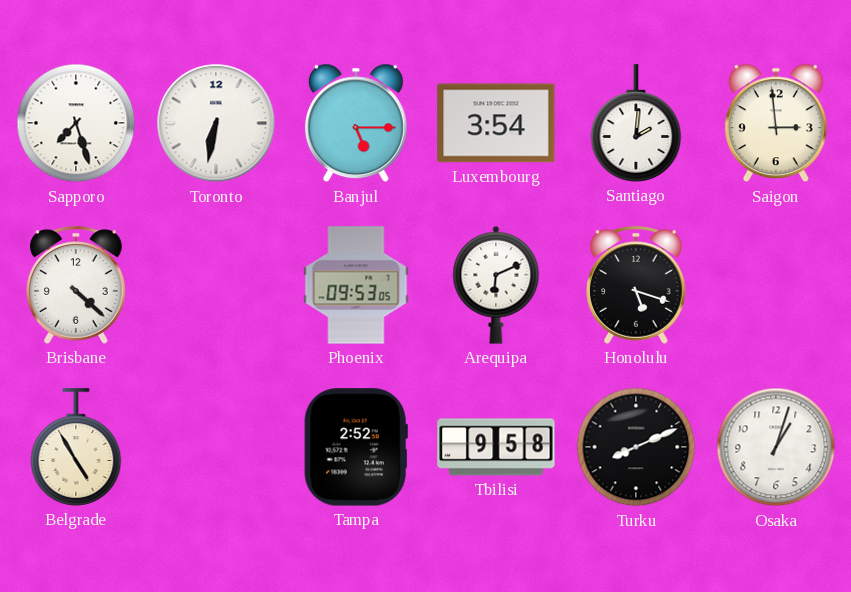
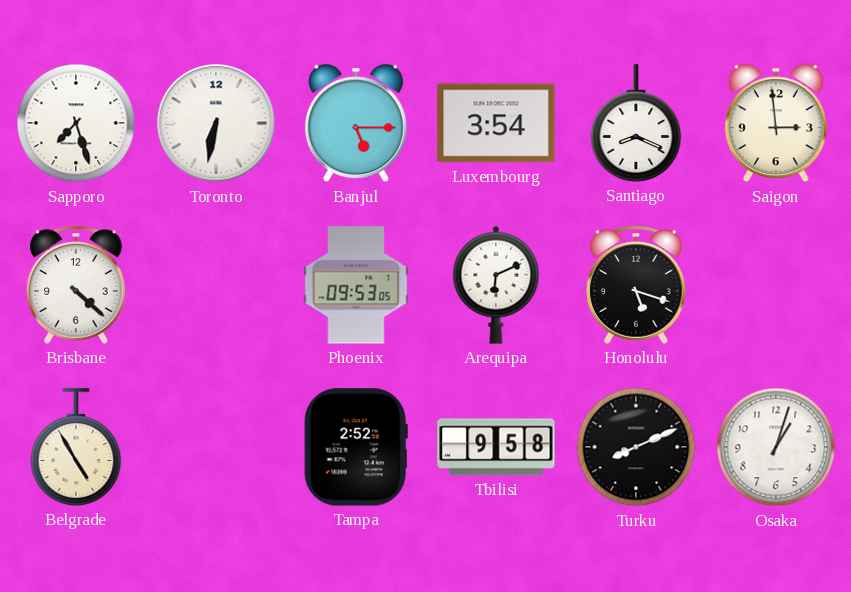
Santiago: 2:01 -> 8:19 (636, 123)
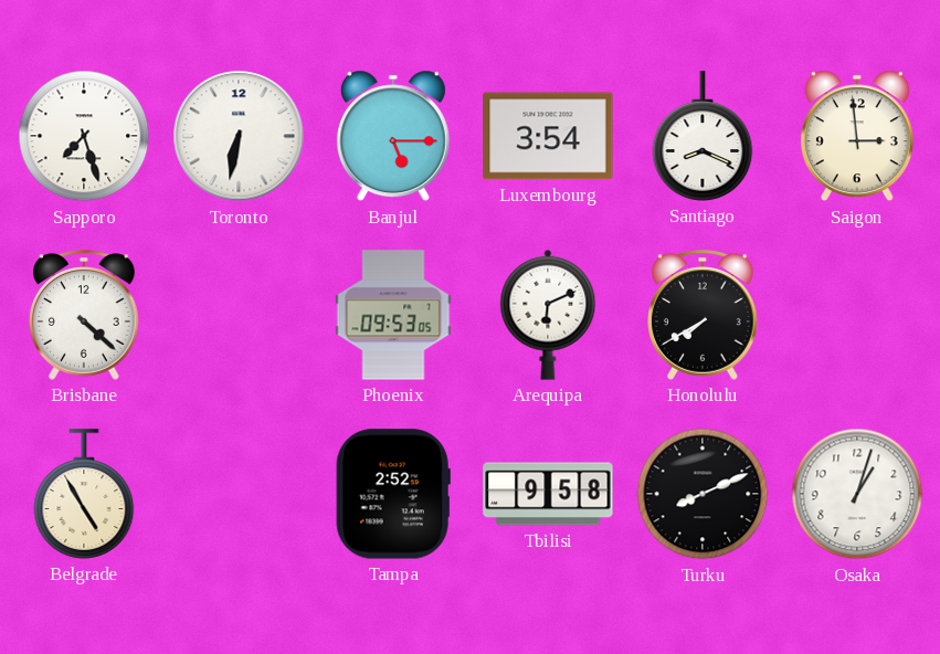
Honolulu: 5:18 -> 7:40 (704, 315)
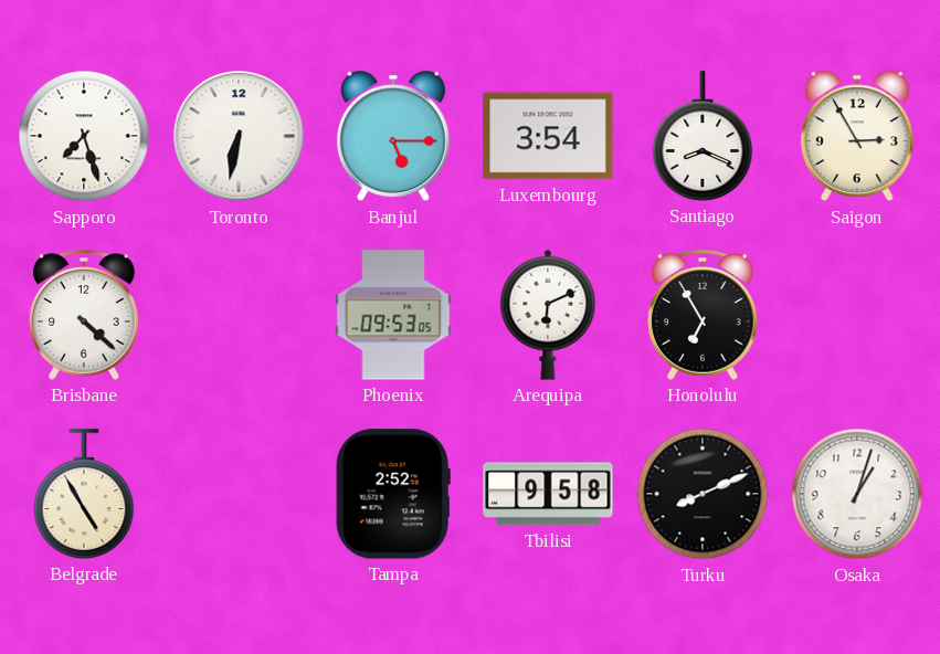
Saigon: 2:59 -> 2:55 (857, 136)
Honolulu: 7:40 -> 6:55 (704, 315)
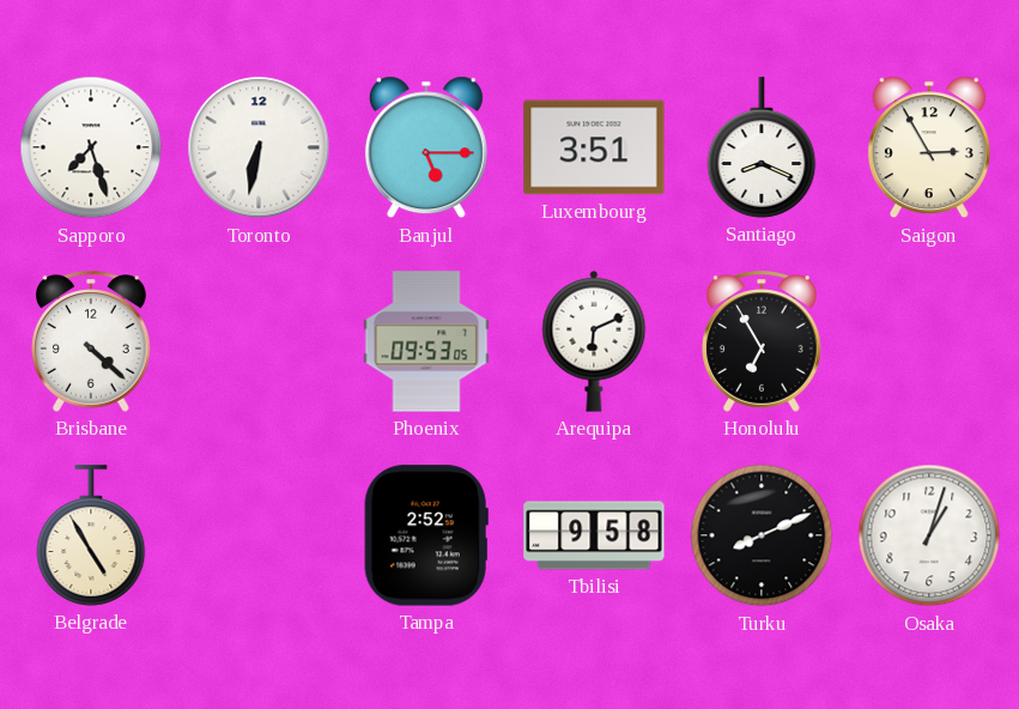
Luxembourg: 3:54 -> 3:51 (594, 147)
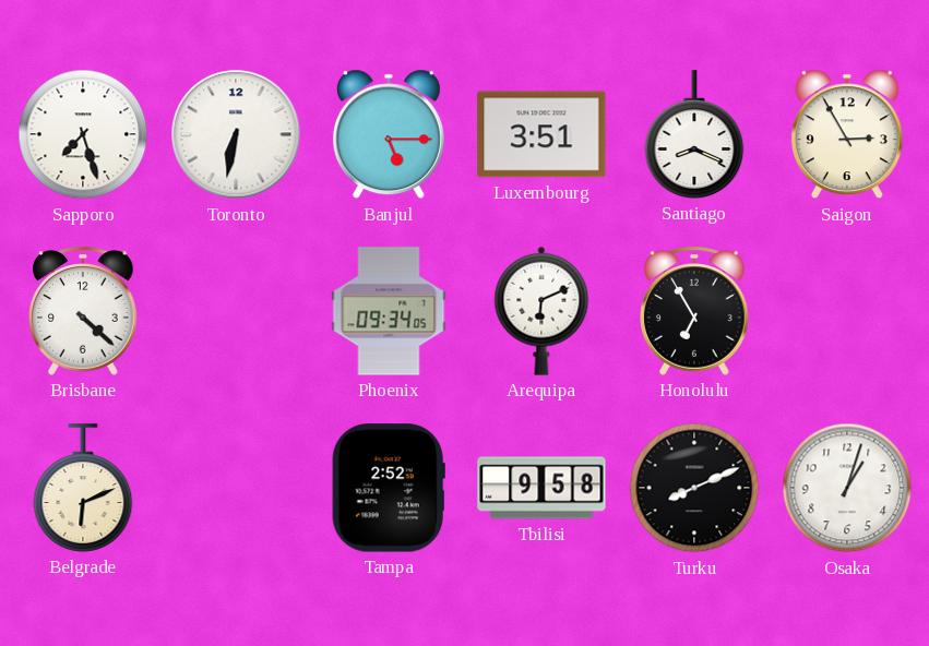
Phoenix: 09:53 -> 09:34 (389, 311)
Belgrade: 4:55 -> 6:11 (83, 488)
